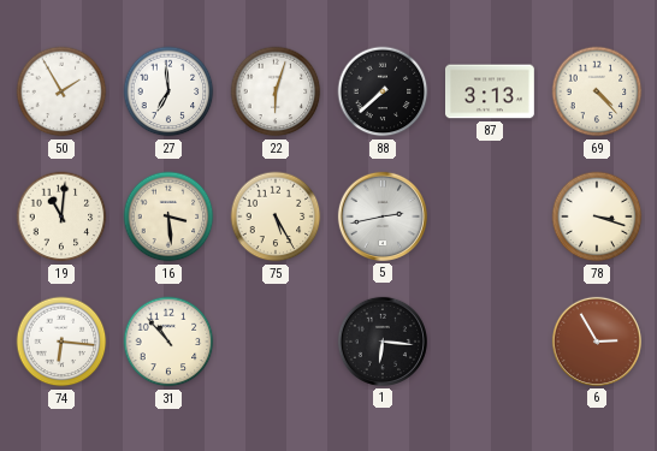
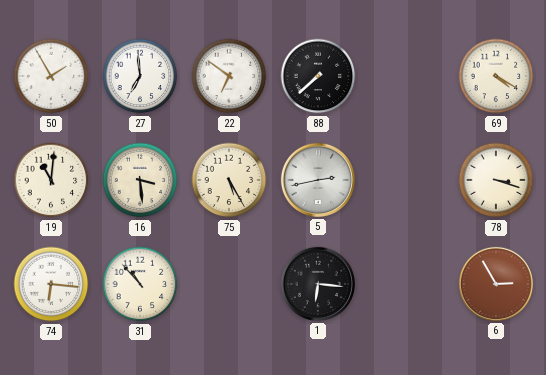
22: 6:03 -> 6:51 (229, 76)
87: 3:13 -> none (491, 91)
69: 4:23 -> 4:20 (496, 76)
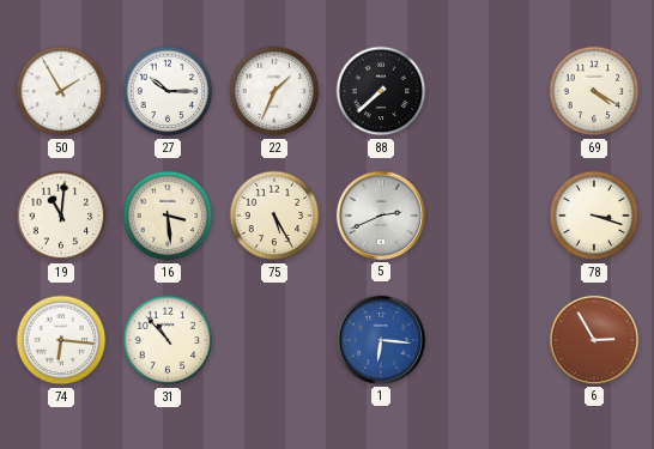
27: 6:59 -> 10:15 (168, 91)
22: 6:51 -> 1:34 (274, 91)
5: 2:43 -> 2:41 (381, 216)
1 dial: black -> blue (381, 340)
